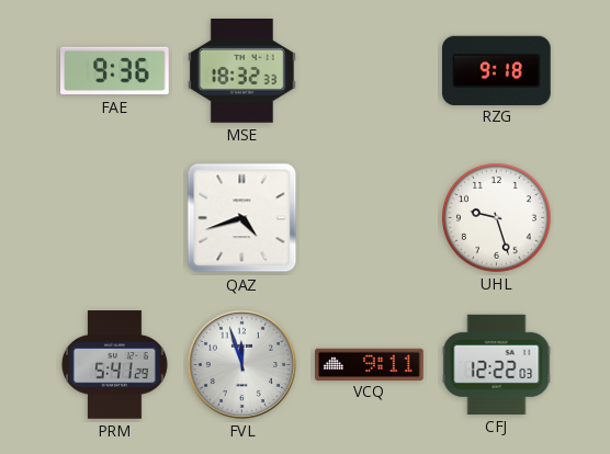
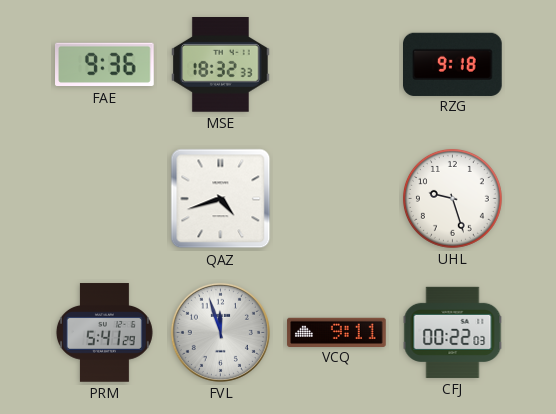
CFJ: 12:22 -> 00:22 (453, 332)
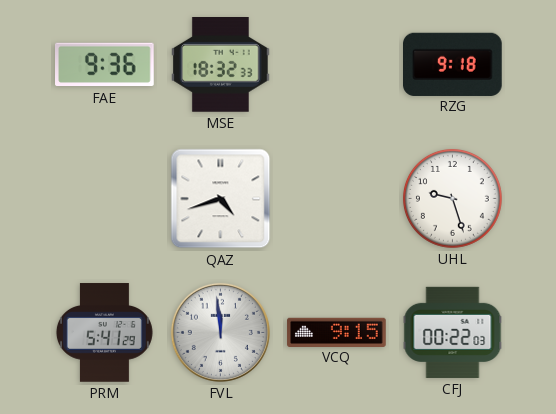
FVL: 11:57 -> 11:59 (220, 332)
VCQ: 9:11 -> 9:15 (337, 332)
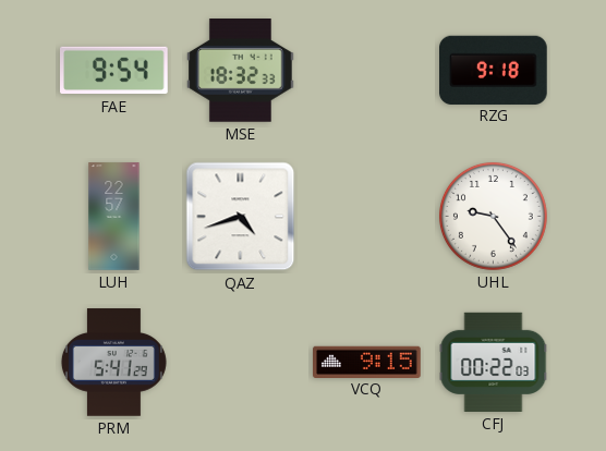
FAE: 9:36 -> 9:54 (114, 71)
LUH: none -> 22:57 (114, 217)
UHL: 9:27 -> 9:24 (493, 216)
FVL: 11:59 -> none (220, 332)
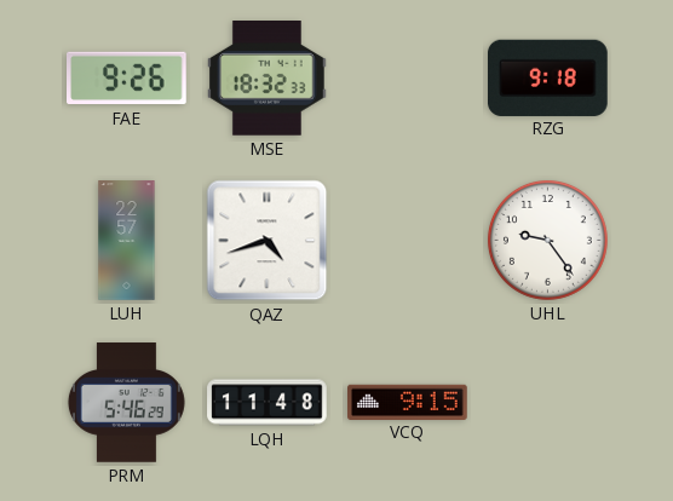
FAE: 9:54 -> 9:26 (127, 79)
PRM: 5:41 -> 5:46 (126, 403)
LQH: none -> 11:48 (268, 403)
CFJ: 00:22 -> none (494, 362)
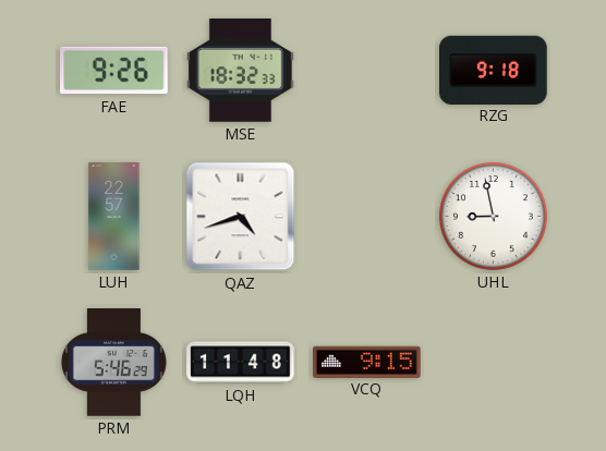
UHL: 9:24 -> 8:58 (493, 216)
